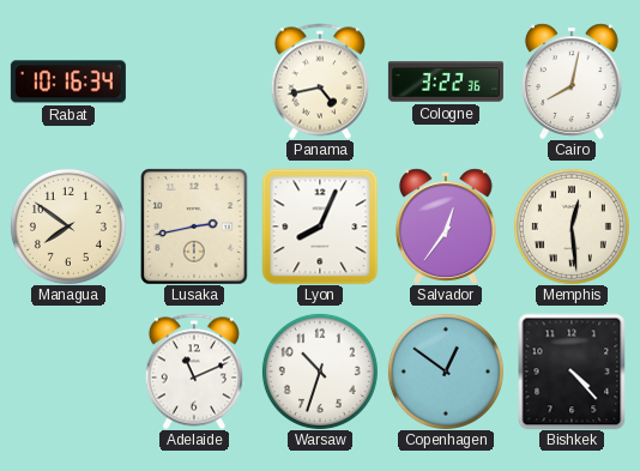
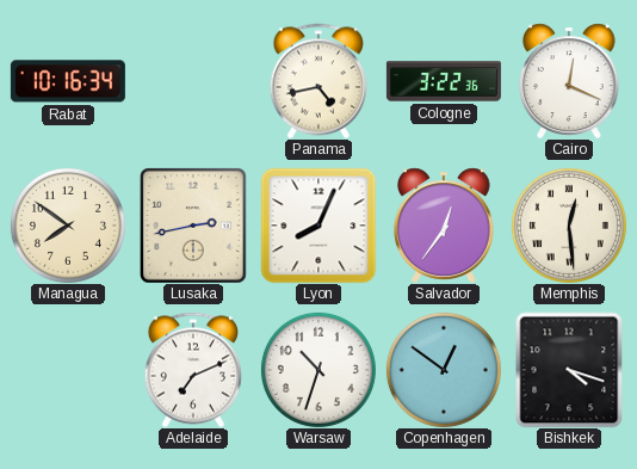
Cairo: 8:02 -> 12:19 (569, 81)
Adelaide: 11:11 -> 7:11 (193, 370)
Bishkek: 4:23 -> 4:18 (569, 370)
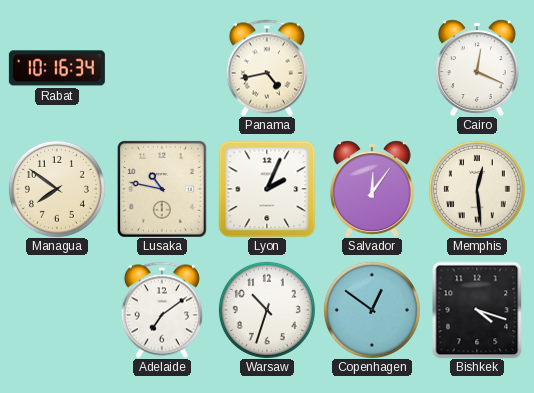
Cologne: 3:22 -> none (444, 81)
Lusaka: 2:43 -> 10:47 (163, 189)
Lyon: 8:04 -> 2:04 (267, 189)
Salvador: 12:36 -> 12:06 (372, 189)
Adelaide: 7:11 -> 7:09 (162, 310)
